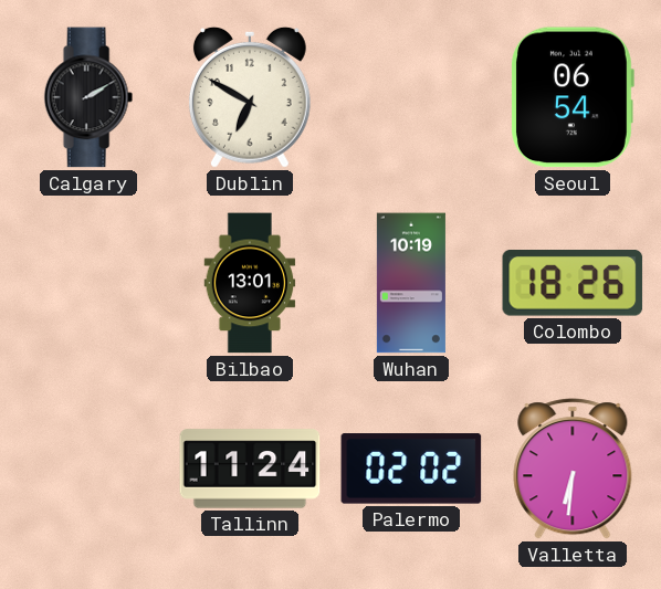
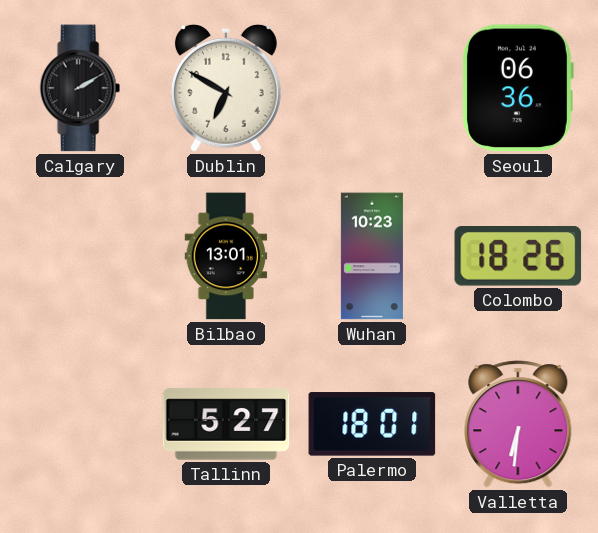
Seoul: 06:54 -> 06:36 (517, 88)
Wuhan: 10:19 -> 10:23 (372, 256)
Tallinn: 11:24 -> 5:27 (226, 424)
Palermo: 02:02 -> 18:01 (372, 424)
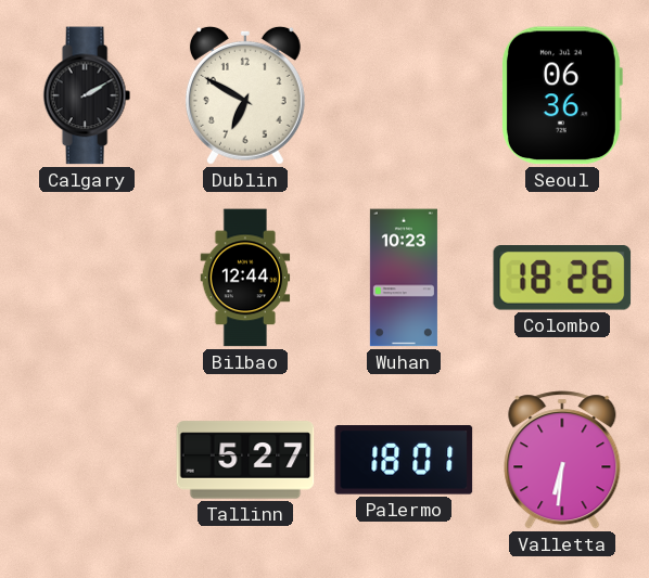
Bilbao: 13:01 -> 12:44 (245, 278)
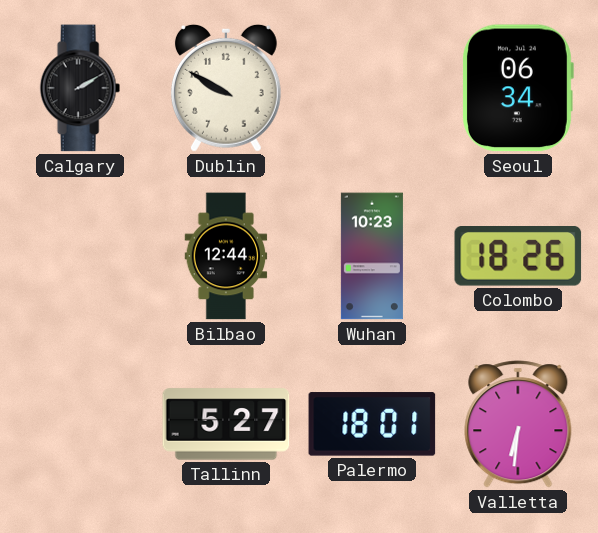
Dublin: 6:50 -> 9:50 (226, 88)
Seoul: 06:36 -> 06:34 (517, 88)
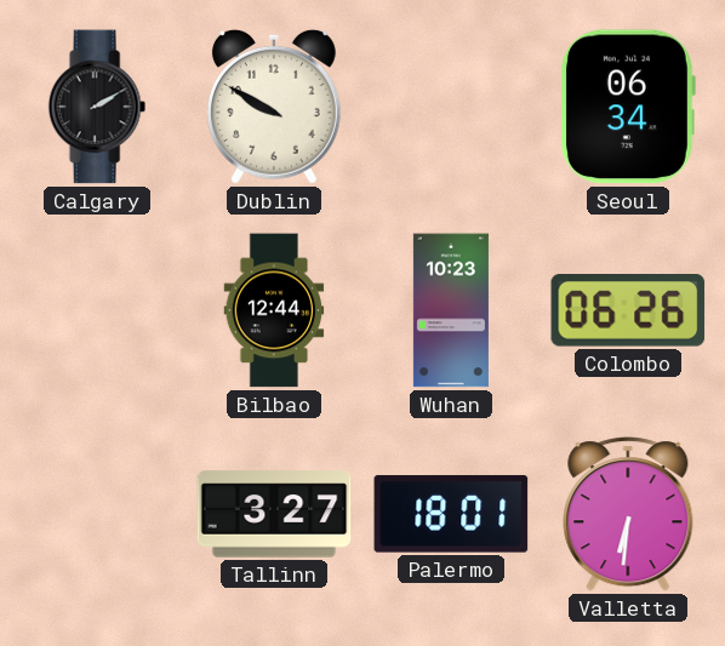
Colombo: 18:26 -> 06:26 (628, 310)
Tallinn: 5:27 -> 3:27 (274, 514)
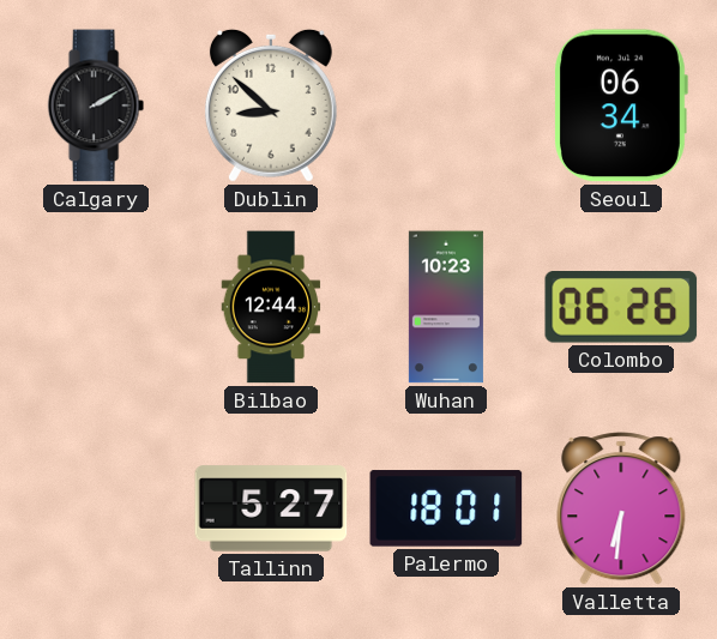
Dublin: 9:50 -> 8:52 (271, 106)
Tallinn: 3:27 -> 5:27 (271, 508)
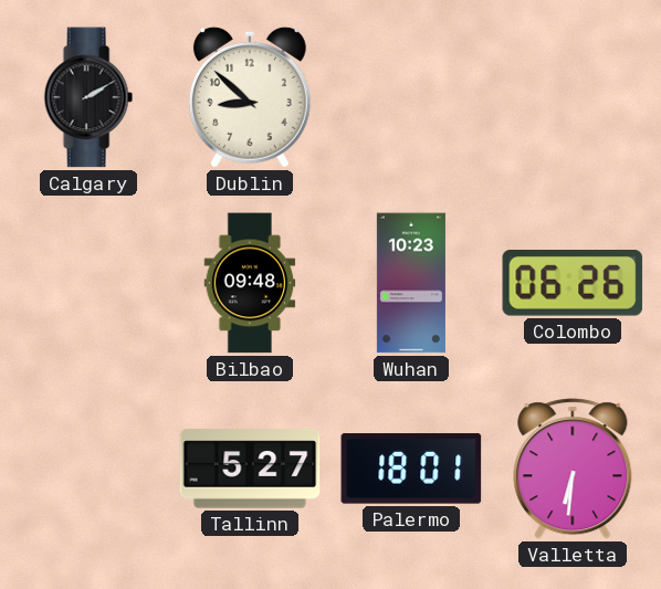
Seoul: 06:34 -> none (620, 106)
Bilbao: 12:44 -> 09:48 (250, 283)
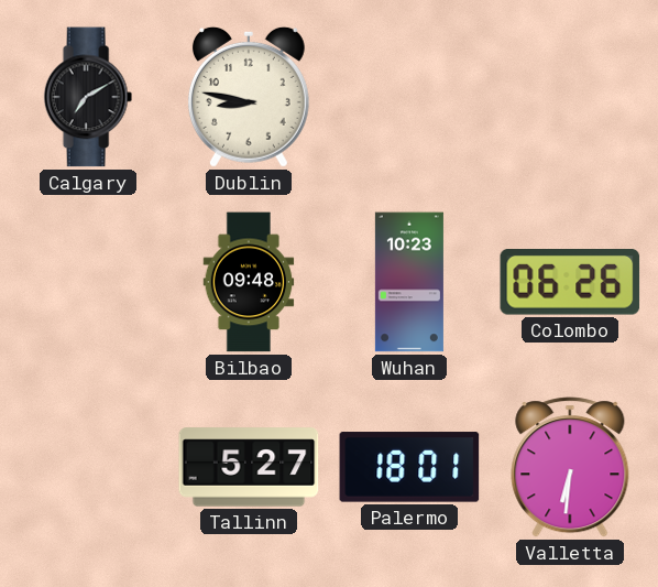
Calgary: 2:10 -> 7:10 (88, 97)
Dublin: 8:52 -> 8:47 (249, 97)
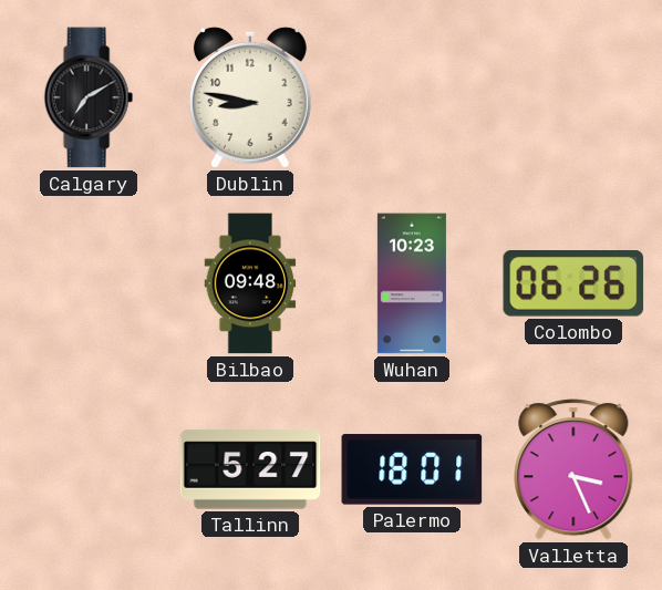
Valletta: 6:31 -> 3:26 (573, 469)
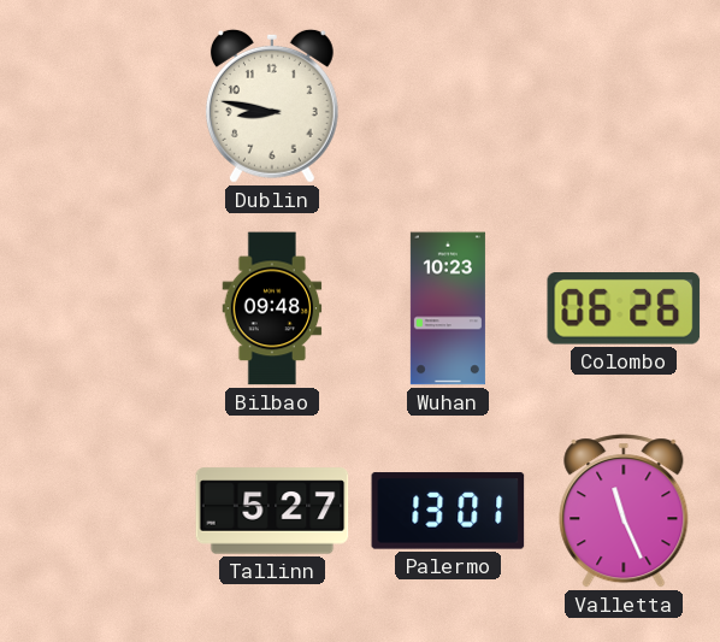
Calgary: 7:10 -> none (89, 97)
Palermo: 18:01 -> 13:01 (448, 511)
Valletta: 3:26 -> 11:26 (624, 511)
